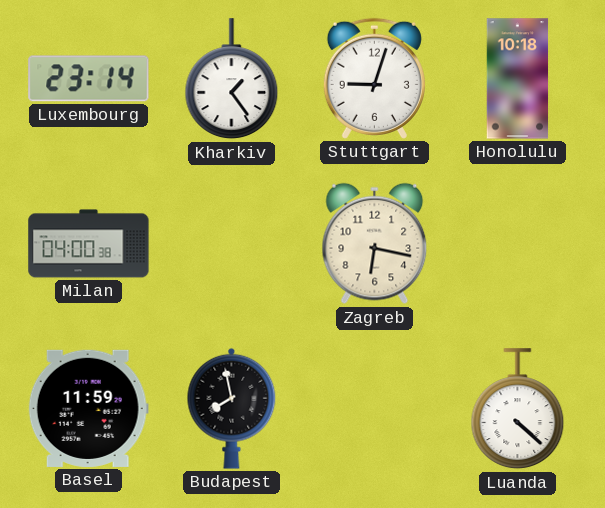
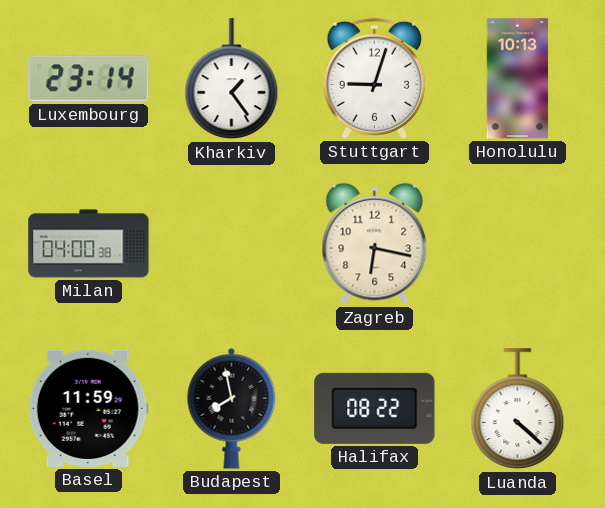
Honolulu: 10:18 -> 10:13 (518, 79)
Halifax: none -> 08:22 (375, 408)
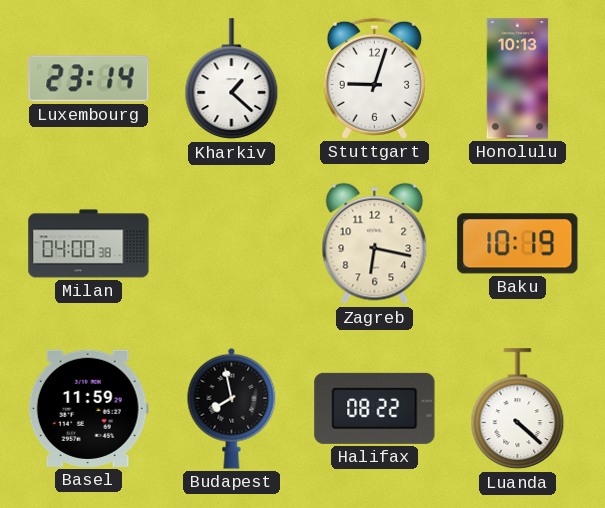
Kharkiv: 1:24 -> 1:22 (232, 79)
Baku: none -> 10:19 (518, 244)
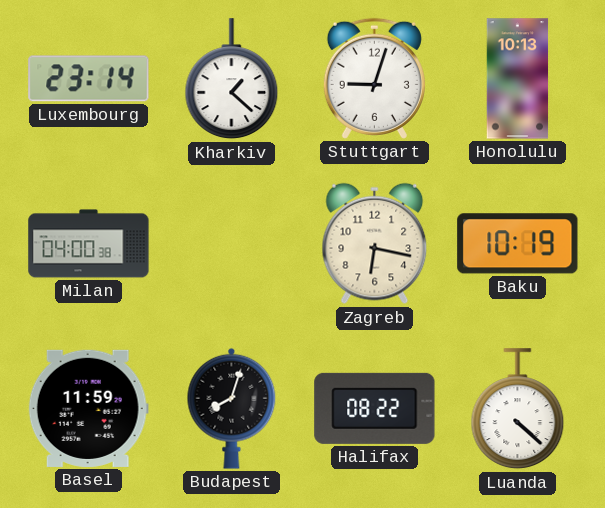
Budapest: 7:58 -> 8:03 (232, 408)
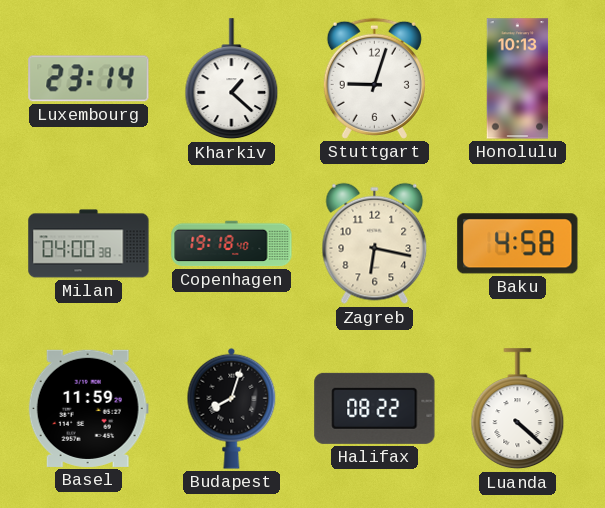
Copenhagen: none -> 19:18 (232, 244)
Baku: 10:19 -> 4:58 (518, 244)
